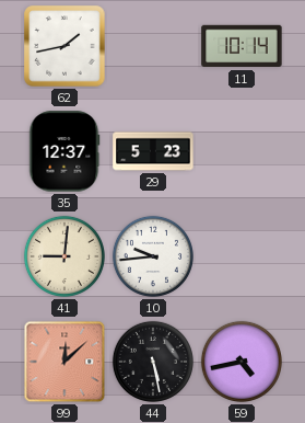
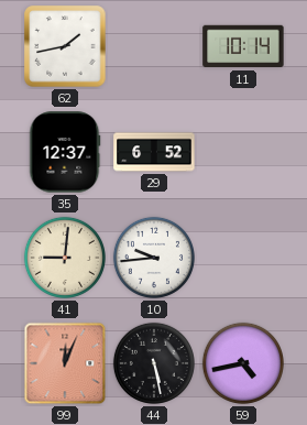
29: 5:23 -> 6:52 (154, 152)
99: 12:08 -> 12:04 (65, 363)
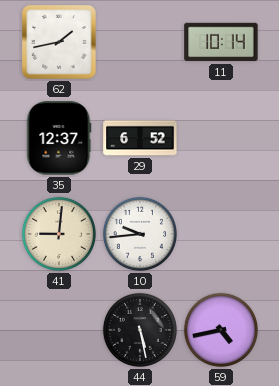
99: 12:04 -> none (65, 363)
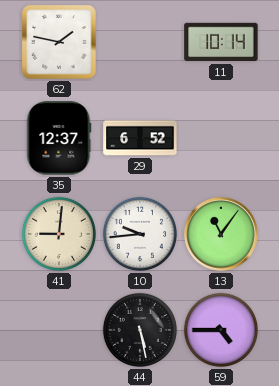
62: 1:43 -> 1:47 (59, 42)
13: none -> 11:06 (221, 234)
59: 4:43 -> 4:45 (221, 330)
